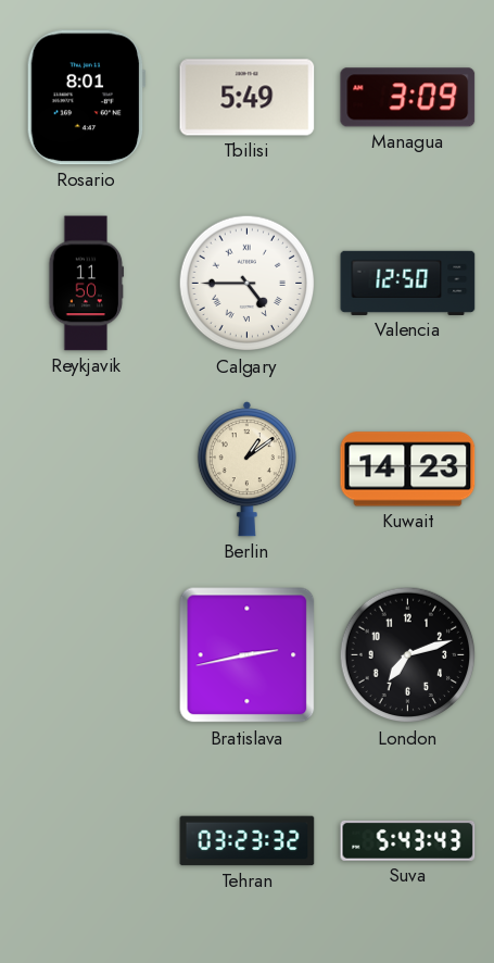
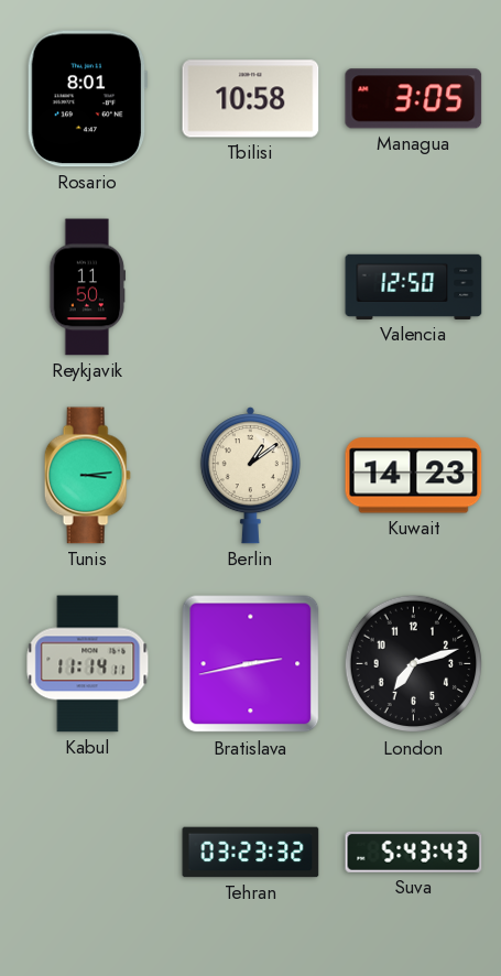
Tbilisi: 5:49 -> 10:58 (251, 99)
Managua: 3:09 -> 3:05 (414, 99)
Calgary: 4:45 -> none (248, 284)
Tunis: none -> 3:14 (87, 476)
Kabul: none -> 11:14 (88, 664)
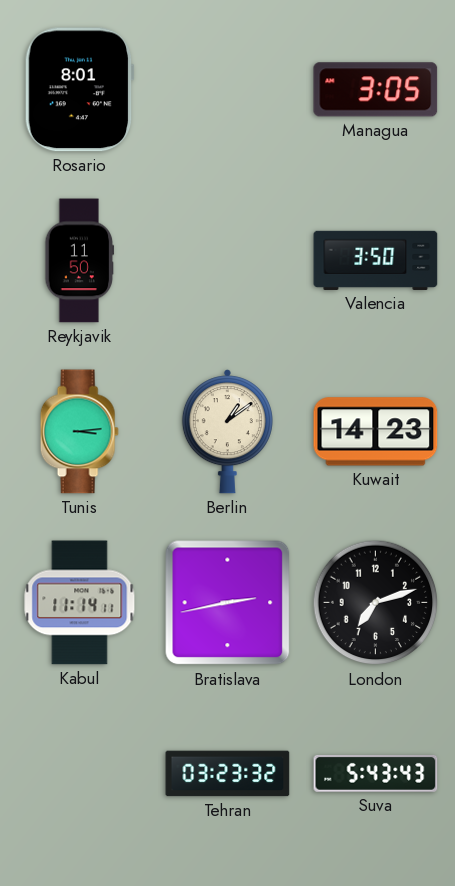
Tbilisi: 10:58 -> none (251, 99)
Valencia: 12:50 -> 3:50 (376, 260)
